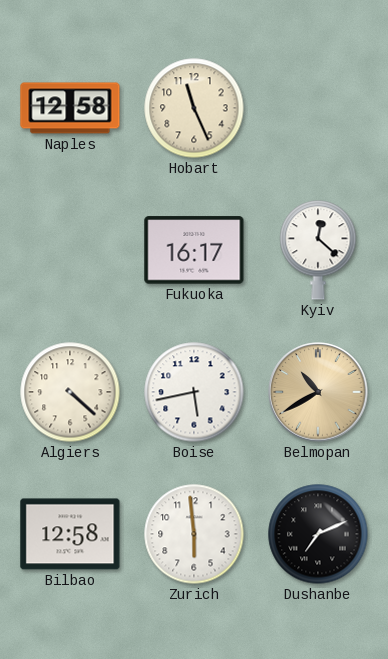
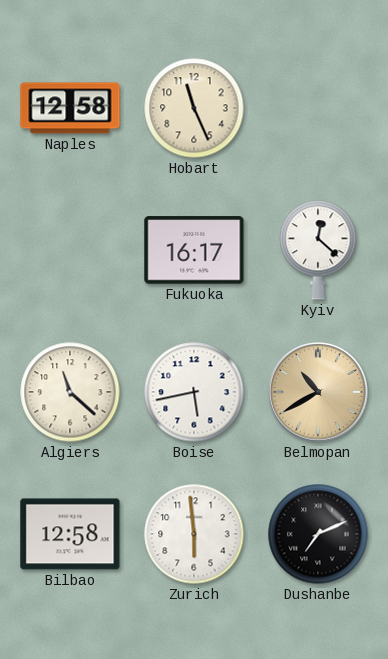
Algiers: 4:22 -> 11:22 (70, 392)
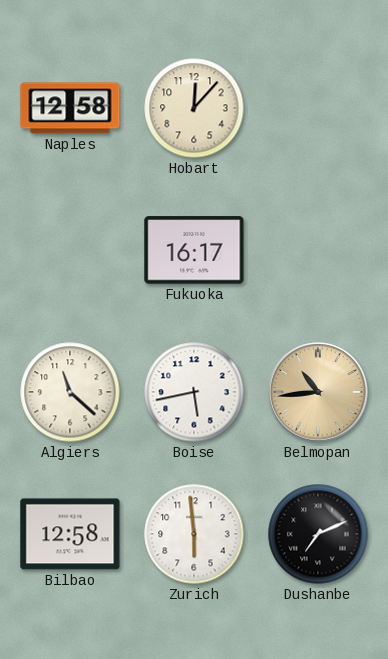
Hobart: 11:26 -> 12:07 (194, 108)
Kyiv: 12:22 -> none (318, 250)
Belmopan: 10:40 -> 10:44 (318, 392)
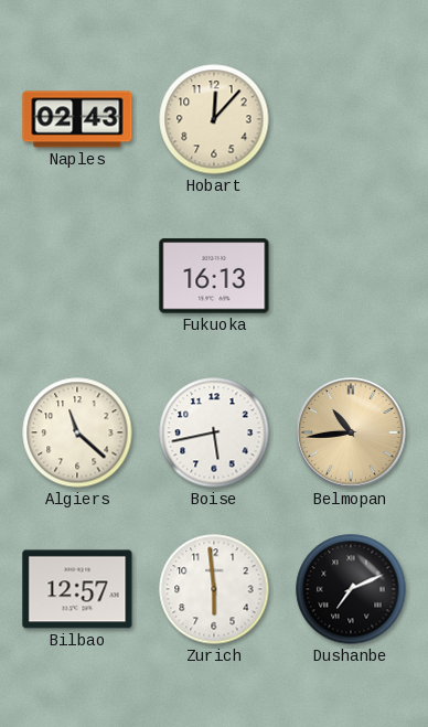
Naples: 12:58 -> 02:43 (77, 119)
Fukuoka: 16:17 -> 16:13 (214, 276)
Bilbao: 12:58 -> 12:57 (77, 589)
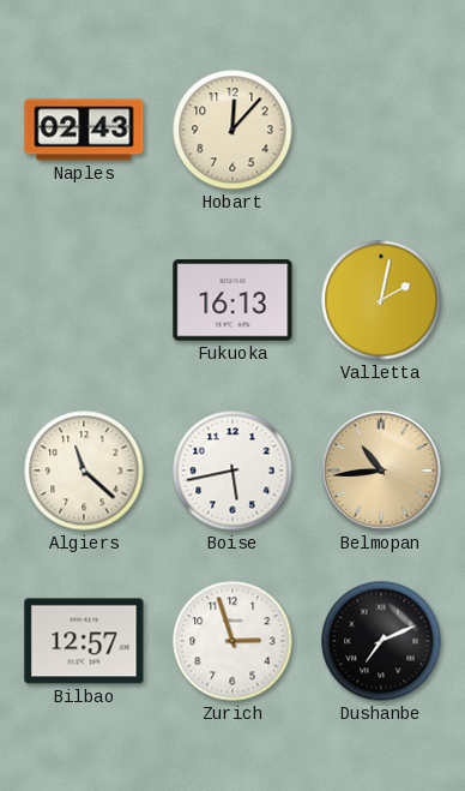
Valletta: none -> 2:02 (381, 300)
Zurich: 5:59 -> 2:57 (232, 641)
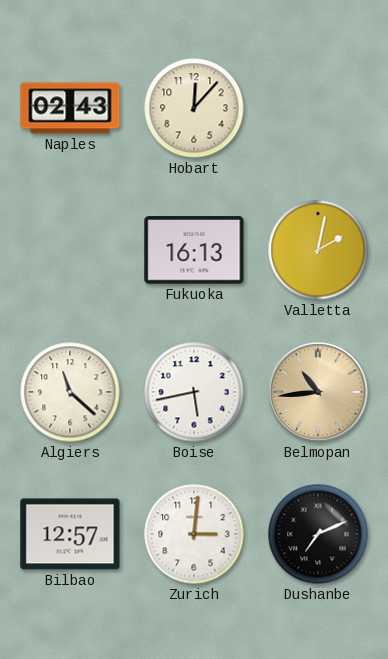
Zurich: 2:57 -> 3:01 (194, 534)
